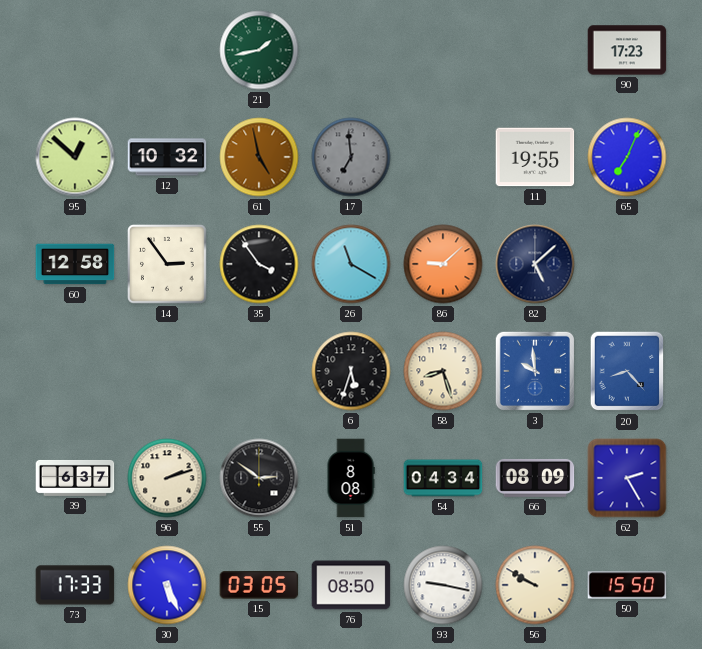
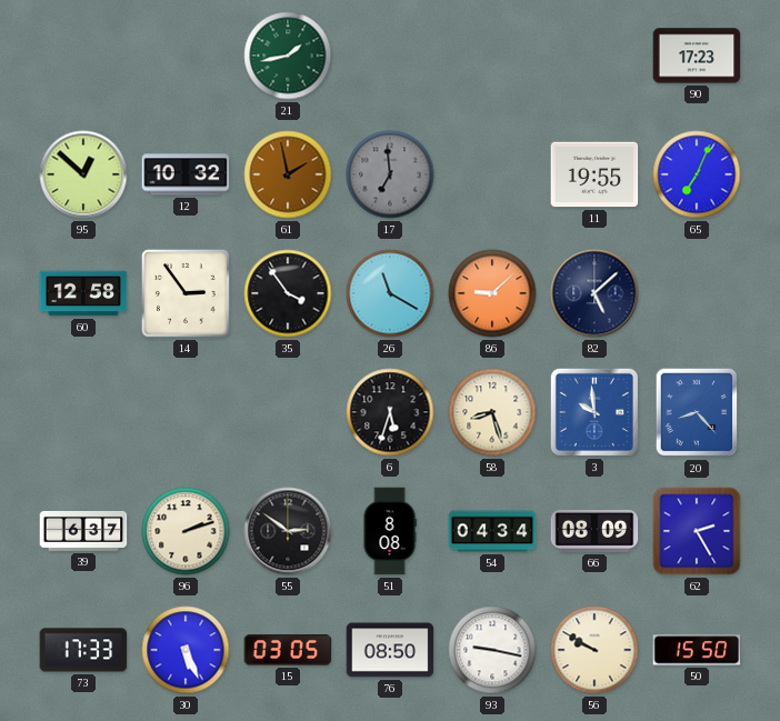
61: 4:58 -> 1:58 (288, 174)
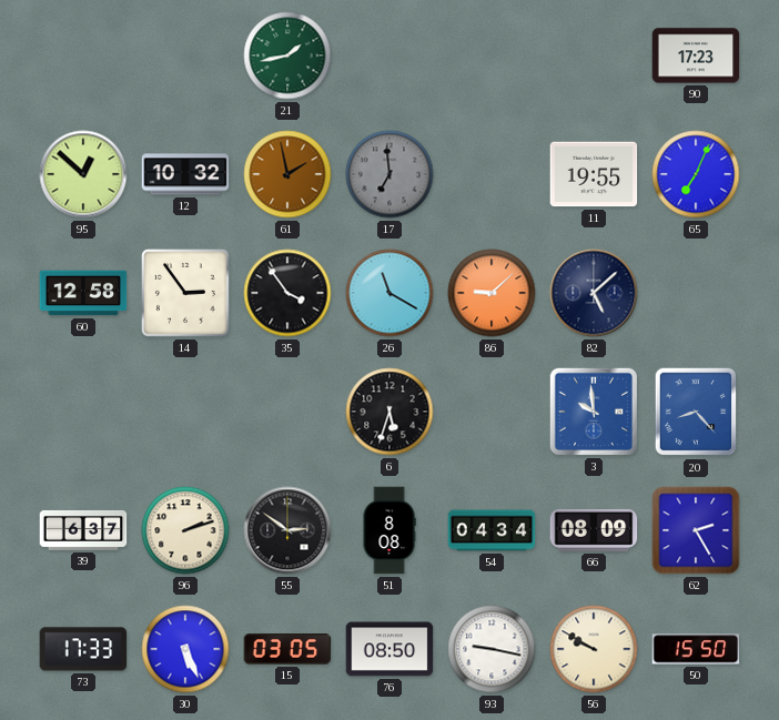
58: 8:27 -> none (492, 412)
